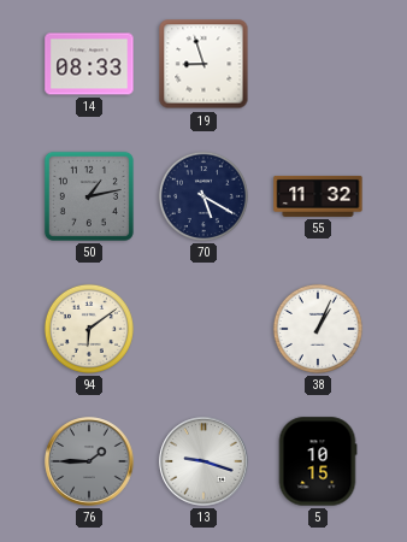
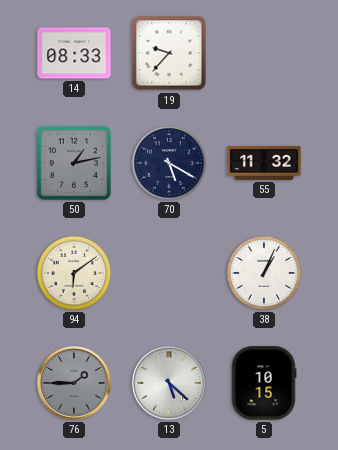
19: 8:57 -> 9:37 (169, 53)
13: 9:18 -> 5:22 (169, 383)
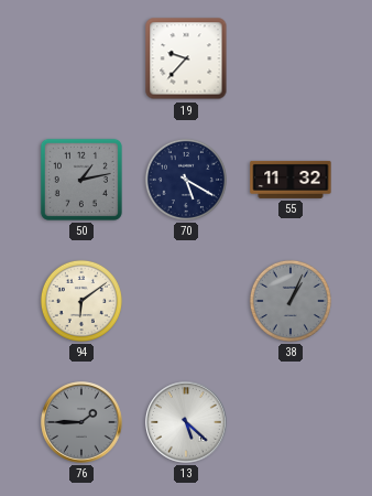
14: 08:33 -> none (74, 53)
38 dial: white -> grey (291, 301)
5: 10:15 -> none (264, 383)
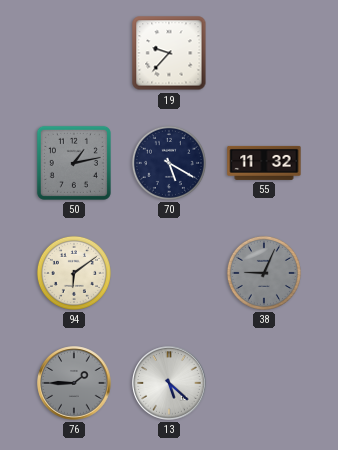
38: 1:04 -> 9:04 (264, 273)
